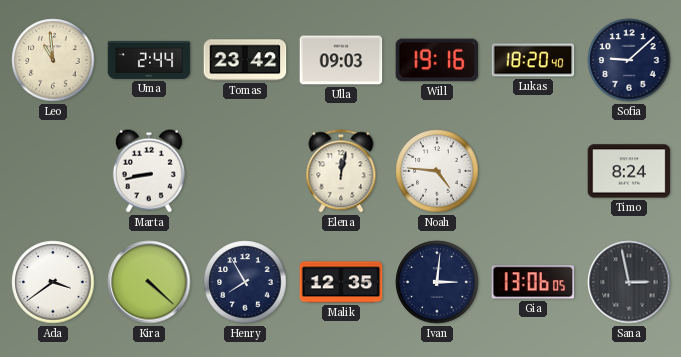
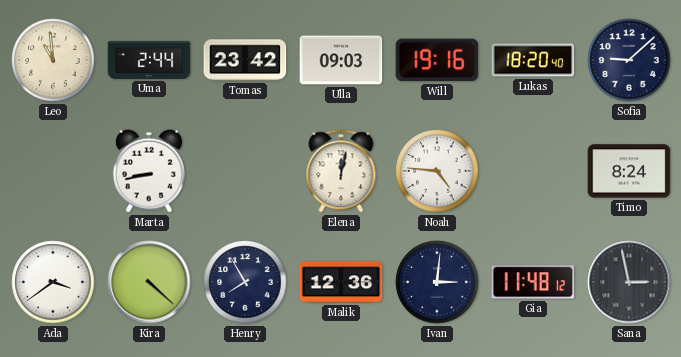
Malik: 12:35 -> 12:36 (341, 282)
Gia: 13:06 -> 11:48 (533, 282)
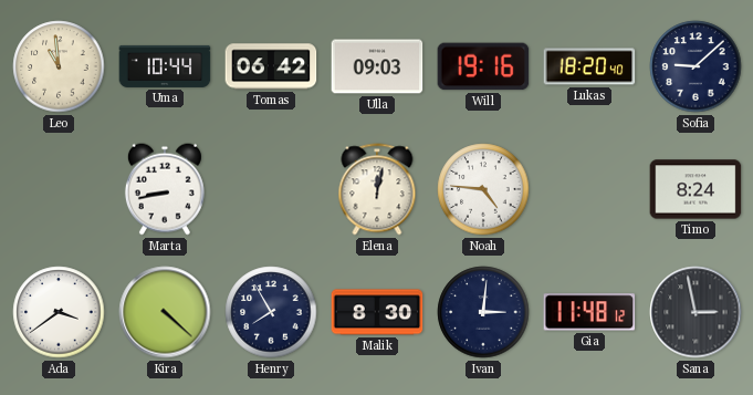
Uma: 2:44 -> 10:44 (165, 66)
Tomas: 23:42 -> 06:42 (271, 66)
Malik: 12:36 -> 8:30 (377, 312)
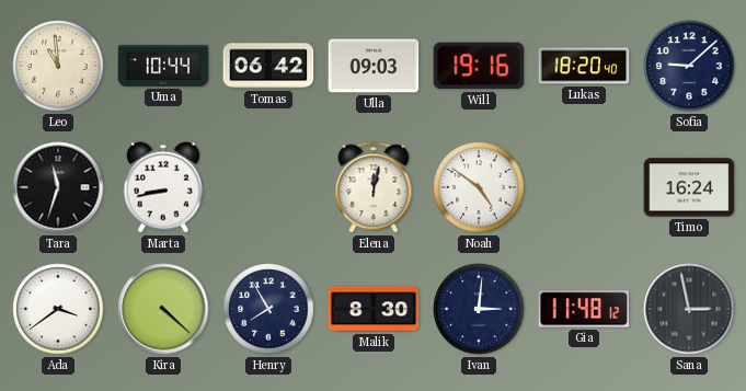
Tara: none -> 11:33 (58, 187)
Noah: 4:46 -> 4:51 (479, 187)
Timo: 8:24 -> 16:24 (689, 187)
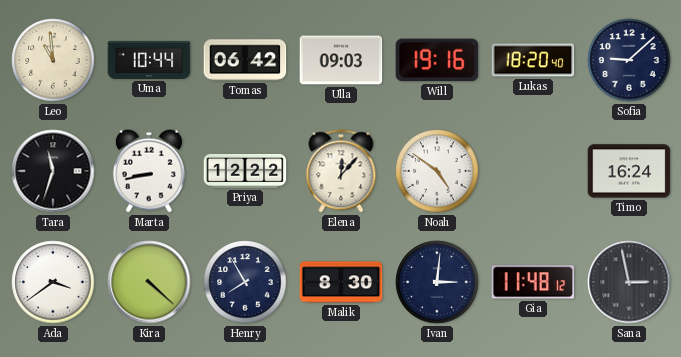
Priya: none -> 12:22 (245, 171)
Elena: 12:02 -> 12:07 (341, 171)
